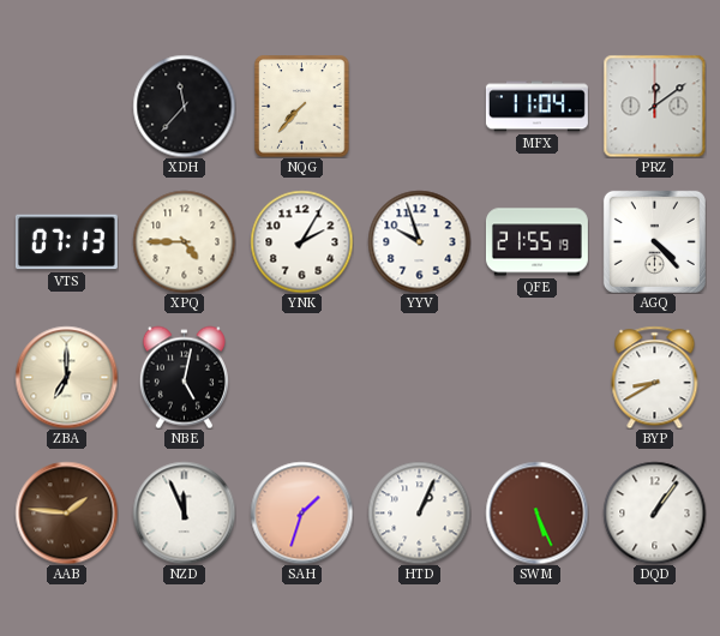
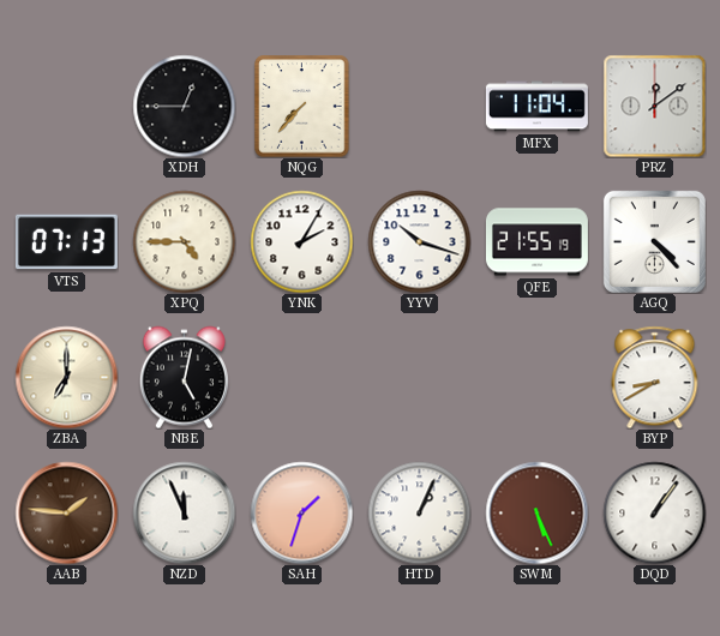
XDH: 11:37 -> 12:45 (184, 106)
YYV: 9:57 -> 10:18 (419, 241)
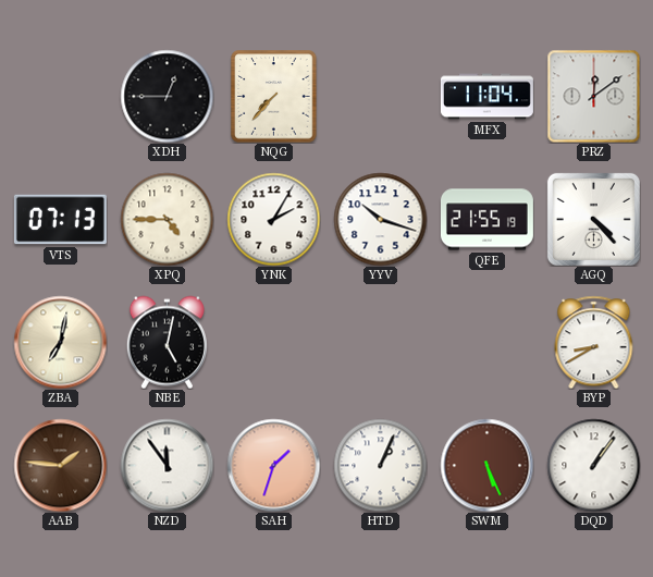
ZBA: 7:00 -> 7:02 (60, 342)
NZD: 11:56 -> 11:54 (167, 465)
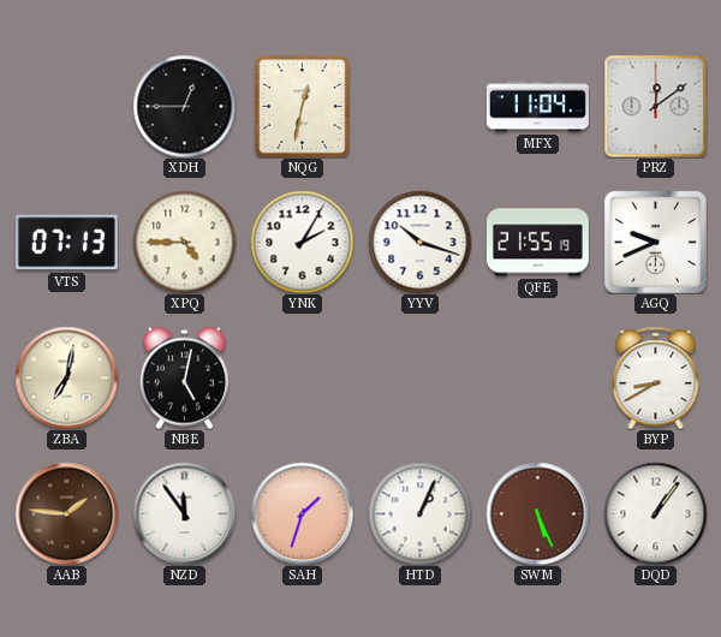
NQG: 7:37 -> 12:32 (303, 106)
AGQ: 4:23 -> 9:41 (655, 242)
